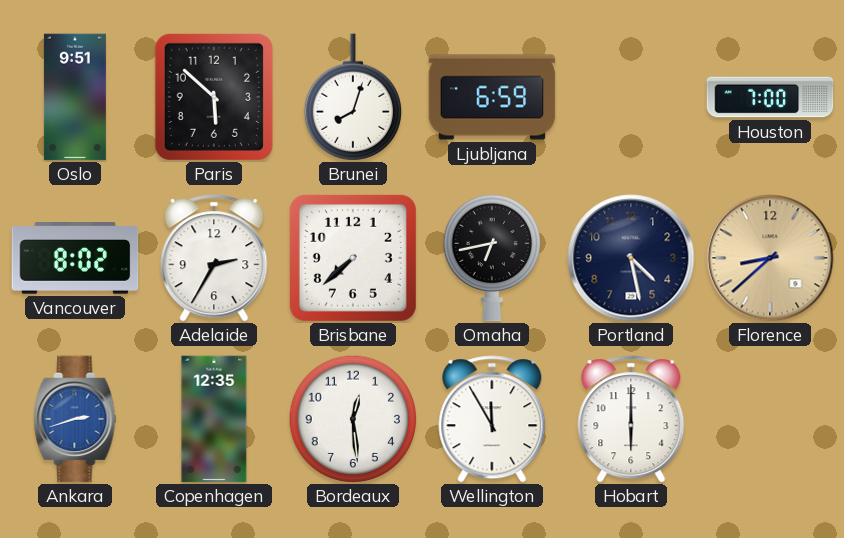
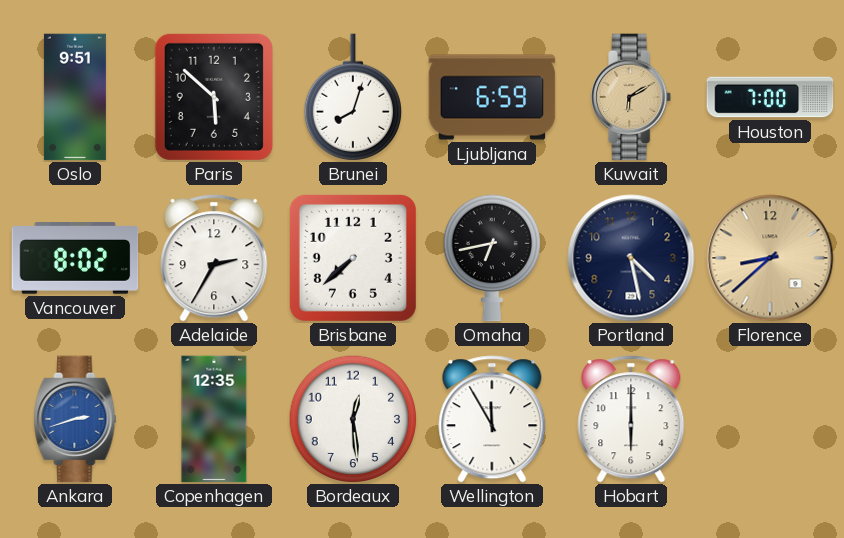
Kuwait: none -> 6:10 (632, 97)
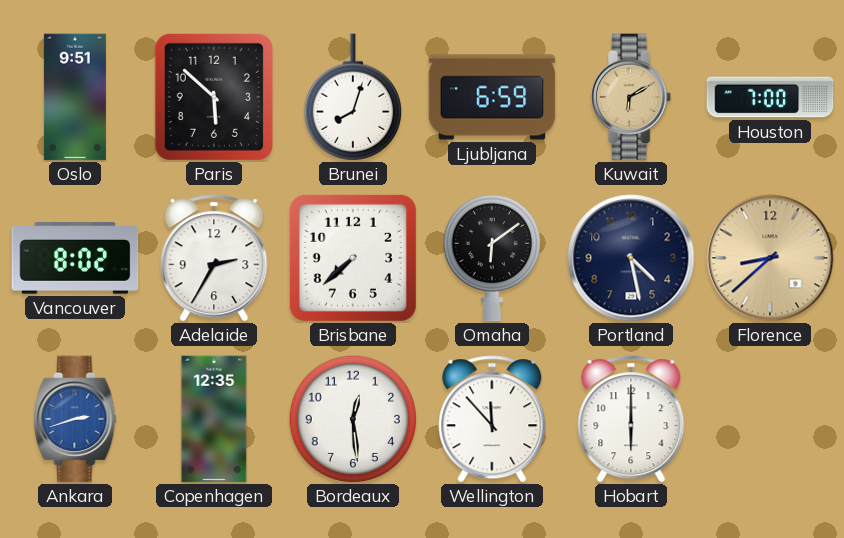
Omaha: 6:43 -> 6:09 (492, 258)
Wellington: 11:55 -> 11:53 (492, 419)
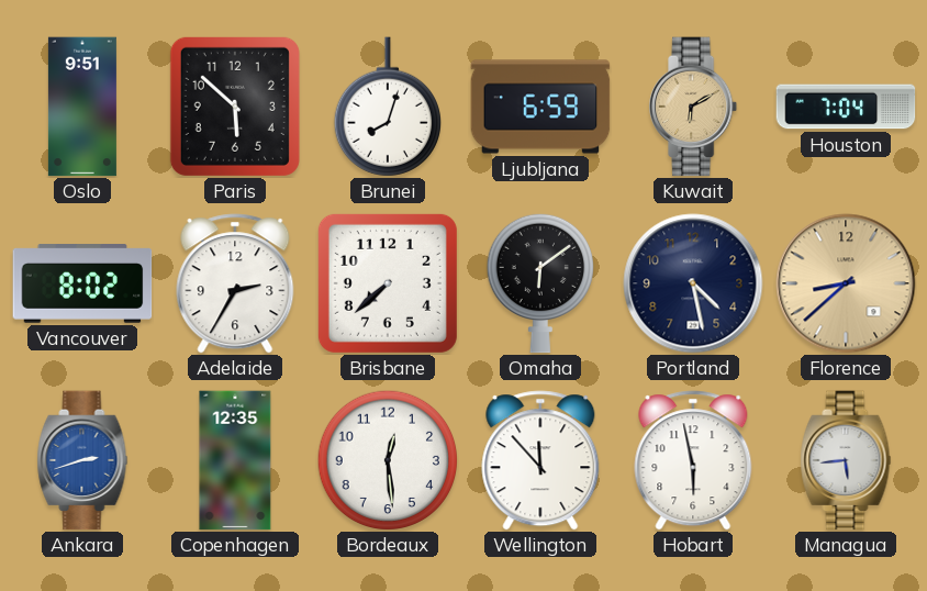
Houston: 7:00 -> 7:04 (846, 107)
Hobart: 6:00 -> 5:58 (693, 460)
Managua: none -> 5:44 (846, 460)
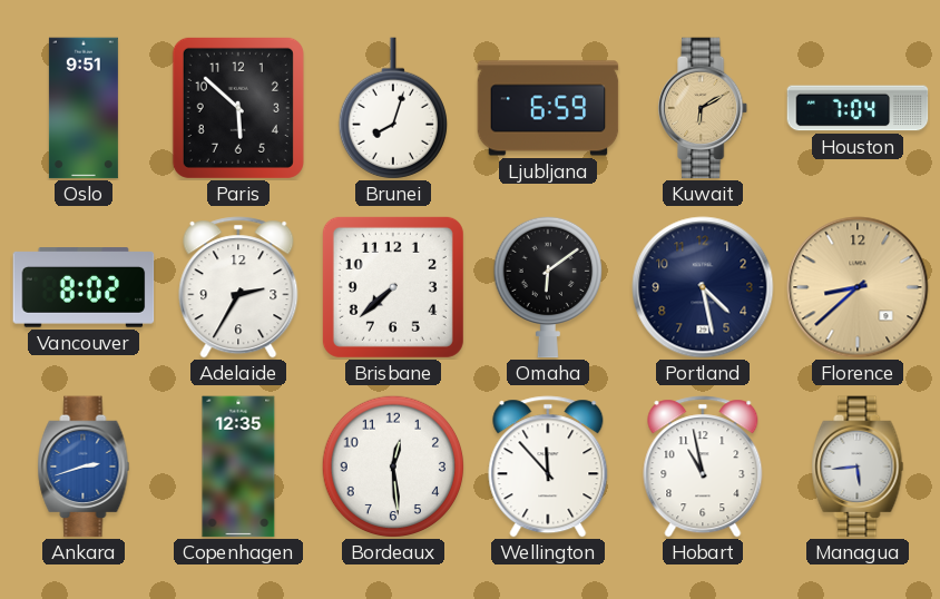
Hobart: 5:58 -> 10:58 (703, 467)
